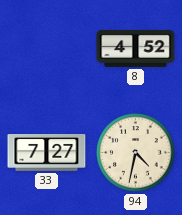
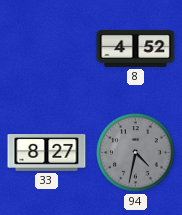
33: 7:27 -> 8:27 (47, 153)
94 dial: cream -> grey (136, 153)
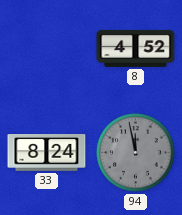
33: 8:27 -> 8:24 (47, 153)
94: 4:32 -> 11:58 (136, 153)
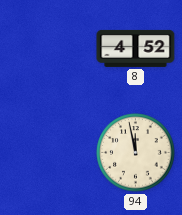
33: 8:24 -> none (47, 153)
94 dial: grey -> cream (136, 153)
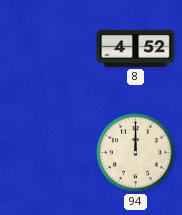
94: 11:58 -> 12:00 (136, 153)
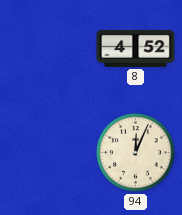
94: 12:00 -> 12:04 (136, 153)
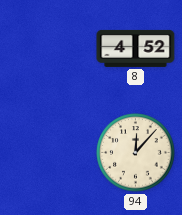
94: 12:04 -> 12:07 (136, 153)
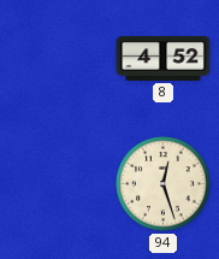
94: 12:07 -> 12:27 (164, 184)
